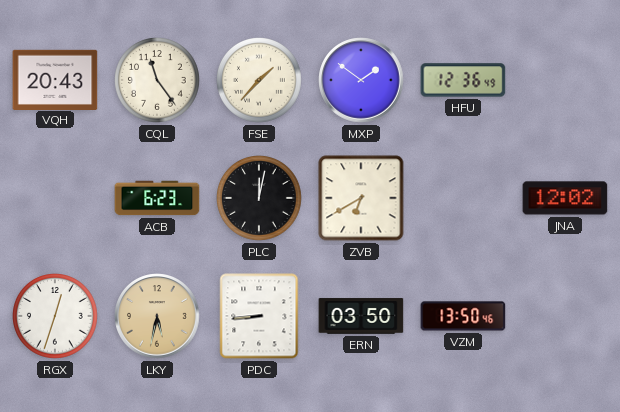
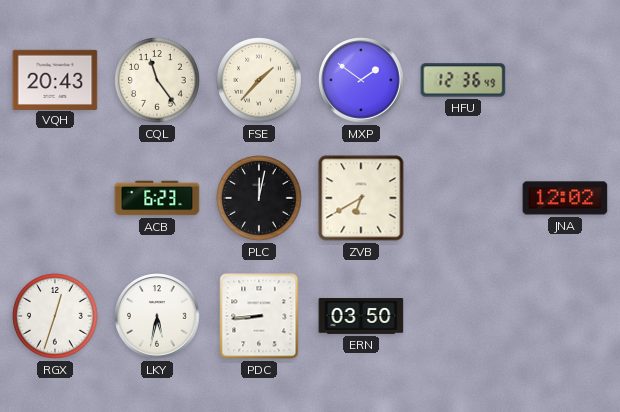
LKY dial: champagne -> white (157, 316)
VZM: 13:50 -> none (463, 316)
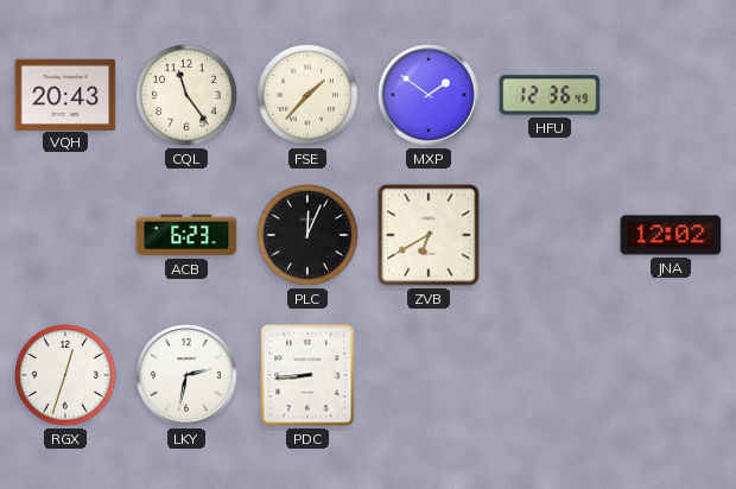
PLC: 12:02 -> 12:04 (309, 236)
LKY: 5:32 -> 2:32 (186, 375)
ERN: 03:50 -> none (361, 316)
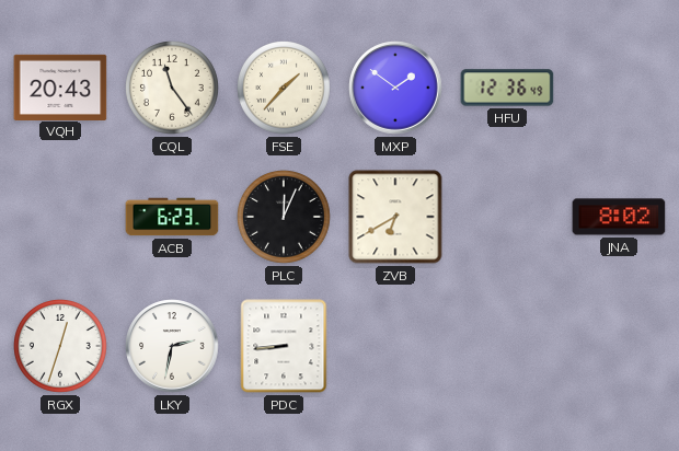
JNA: 12:02 -> 8:02 (619, 217)
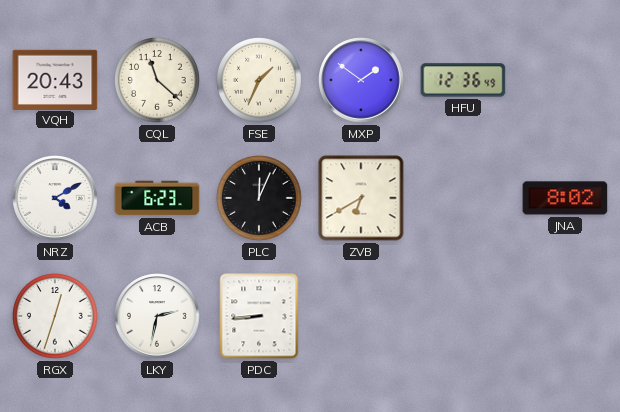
CQL: 11:24 -> 11:22 (158, 81)
FSE: 1:37 -> 1:34 (260, 81)
NRZ: none -> 4:10 (55, 198)
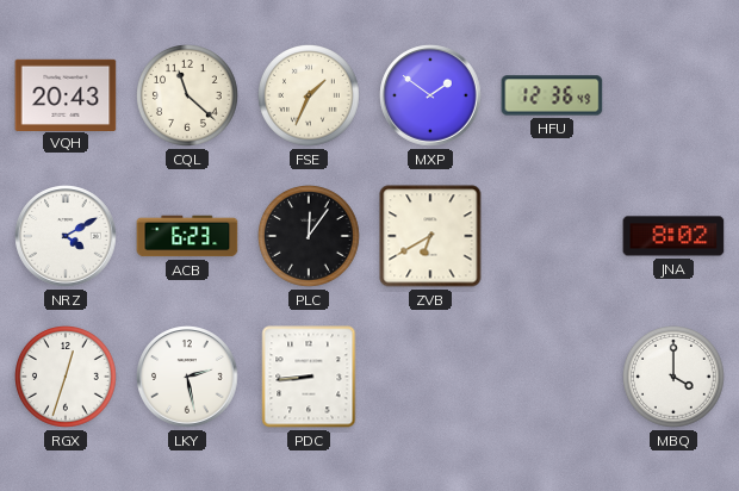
PLC: 12:04 -> 12:06 (310, 237)
LKY: 2:32 -> 2:28 (187, 377)
MBQ: none -> 4:00 (675, 378)
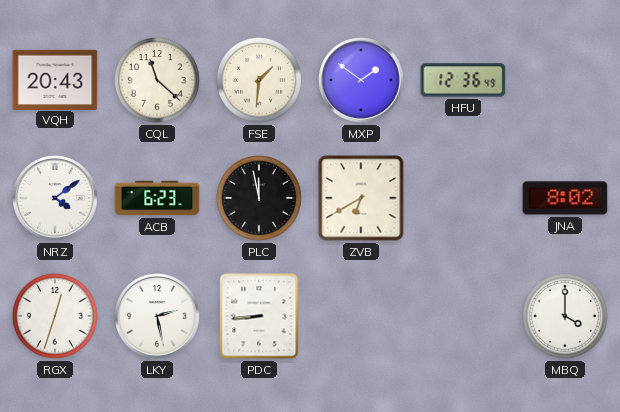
FSE: 1:34 -> 1:31 (260, 81)
NRZ: 4:10 -> 4:09 (55, 198)
PLC: 12:06 -> 11:58 (260, 199)
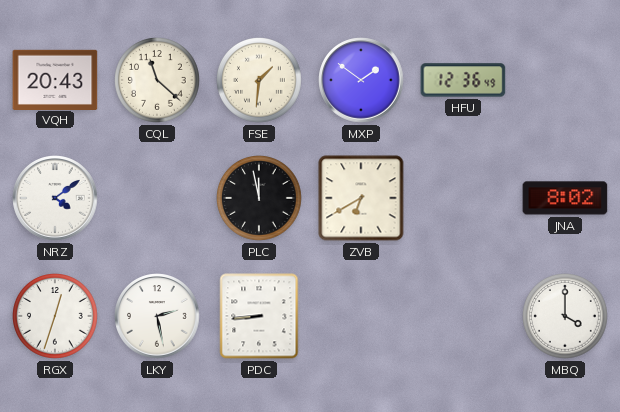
ACB: 6:23 -> none (157, 198)
